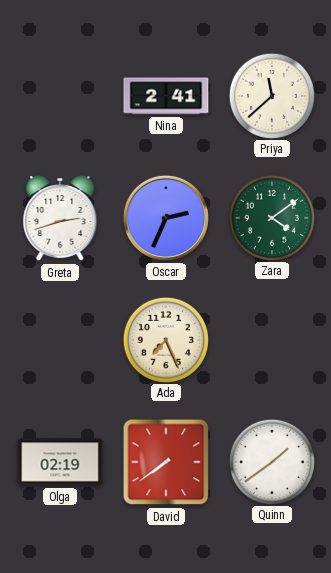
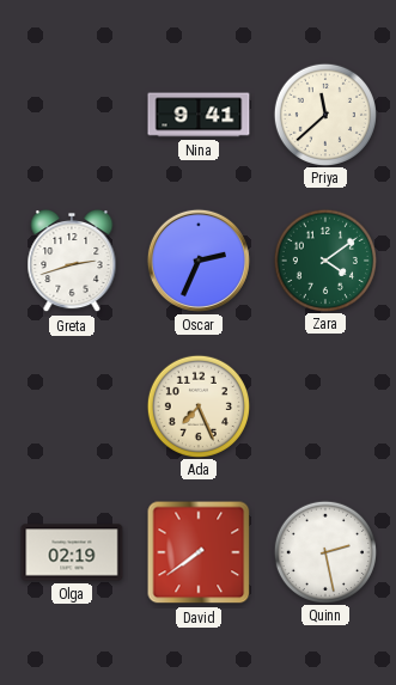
Nina: 2:41 -> 9:41 (199, 115)
Quinn: 1:39 -> 2:28 (324, 551)
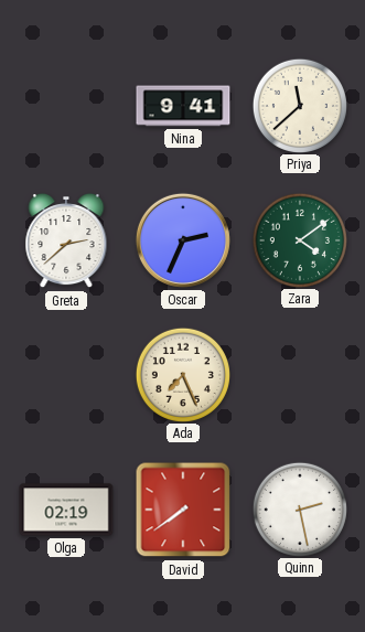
Greta: 2:42 -> 2:38 (66, 240)
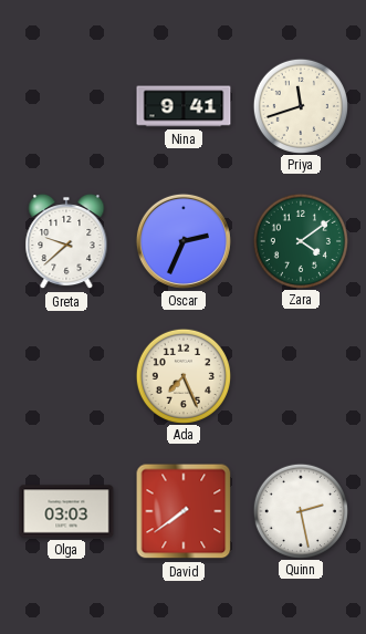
Priya: 11:38 -> 11:42 (300, 105)
Greta: 2:38 -> 9:38 (66, 241)
Olga: 02:19 -> 03:03 (66, 511)
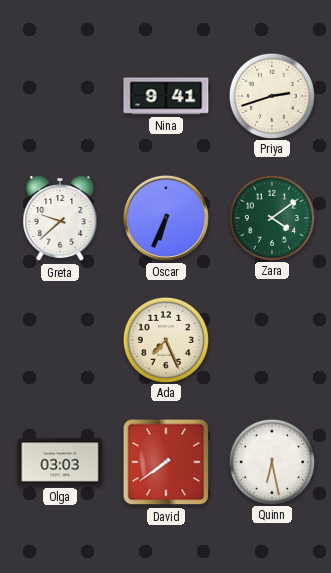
Priya: 11:42 -> 2:42 (271, 95)
Oscar: 2:34 -> 6:34 (166, 218)
Quinn: 2:28 -> 6:28 (271, 461)
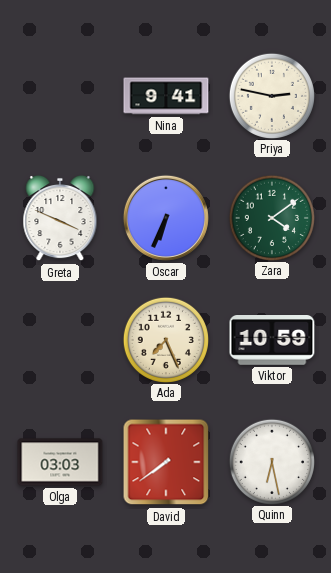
Priya: 2:42 -> 2:47 (271, 95)
Greta: 9:38 -> 3:49 (60, 218)
Viktor: none -> 10:59 (272, 341)
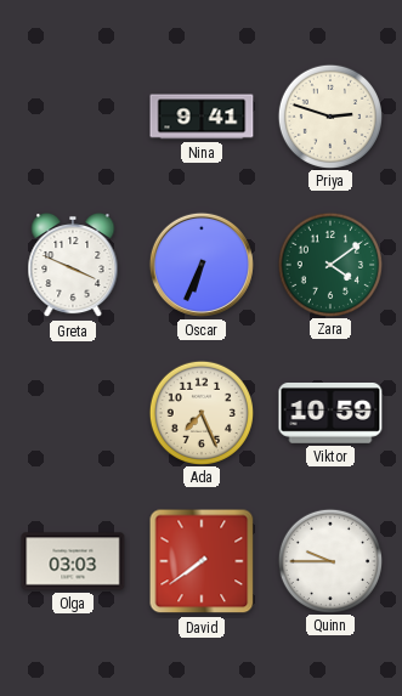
Priya: 2:47 -> 2:48 (329, 115)
Quinn: 6:28 -> 9:45 (329, 560)
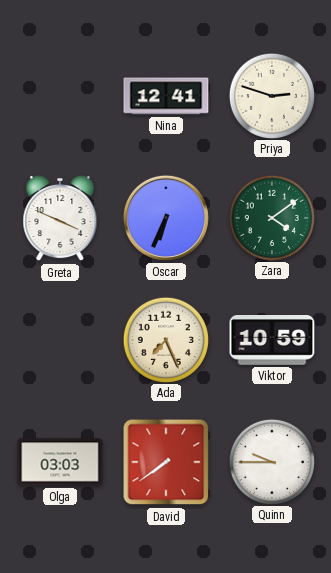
Nina: 9:41 -> 12:41 (166, 96)
